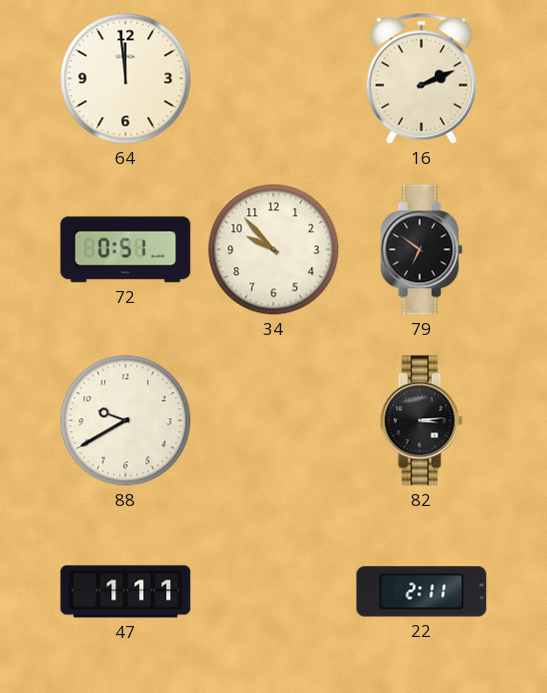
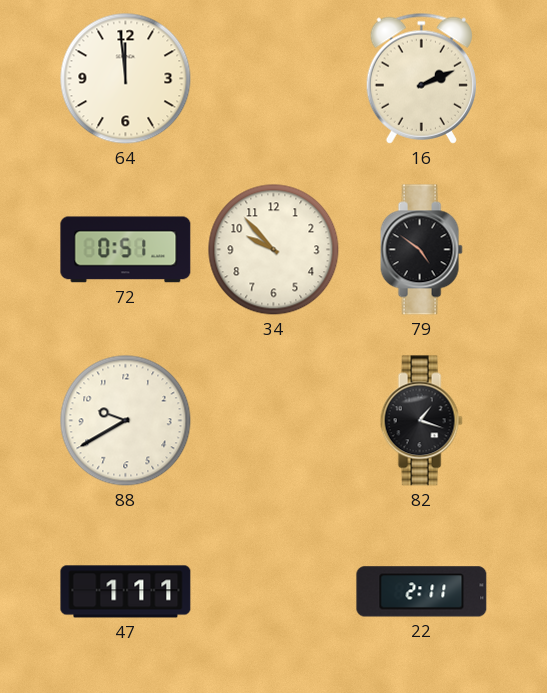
79: 6:51 -> 4:51 (421, 250)
82: 3:14 -> 1:18 (421, 421)
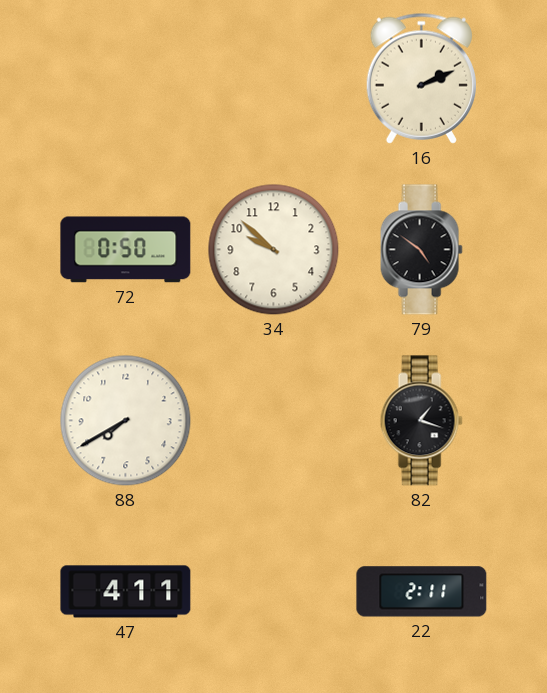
64: 11:59 -> none (126, 79)
72: 0:51 -> 0:50 (126, 250)
34: 9:53 -> 9:52 (274, 250)
88: 9:40 -> 7:40 (126, 421)
47: 1:11 -> 4:11 (126, 592)
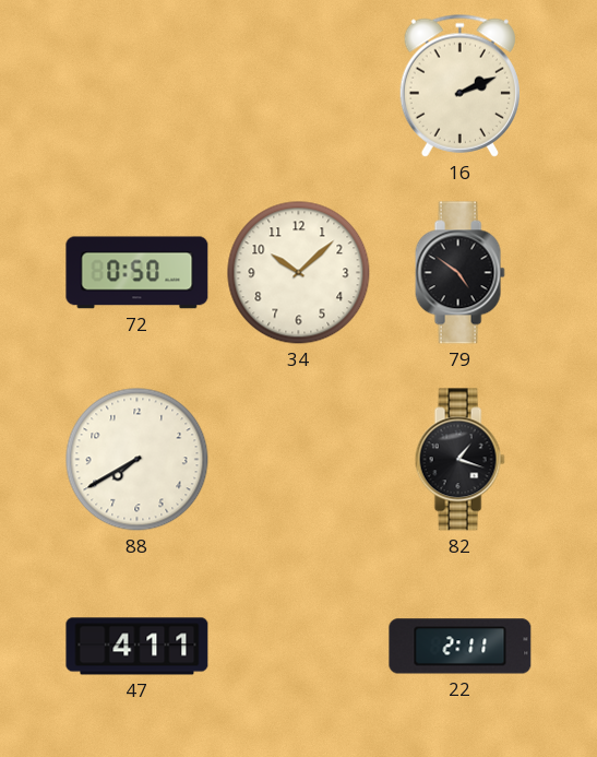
34: 9:52 -> 10:08 (299, 273)
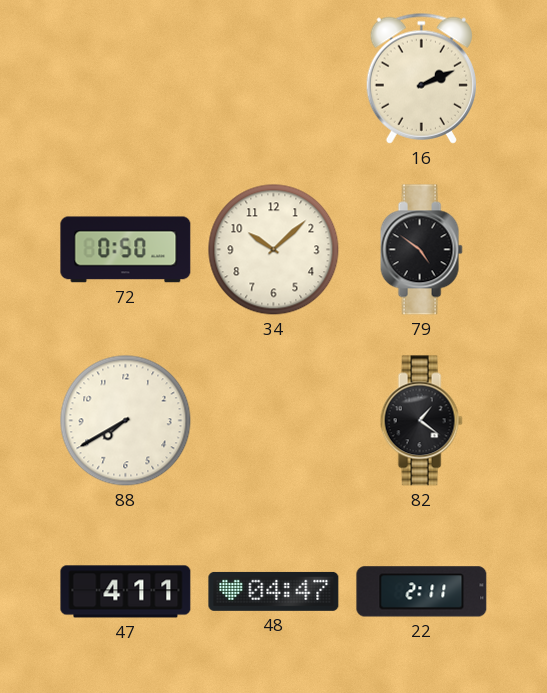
82: 1:18 -> 1:21 (421, 421)
48: none -> 04:47 (274, 591)
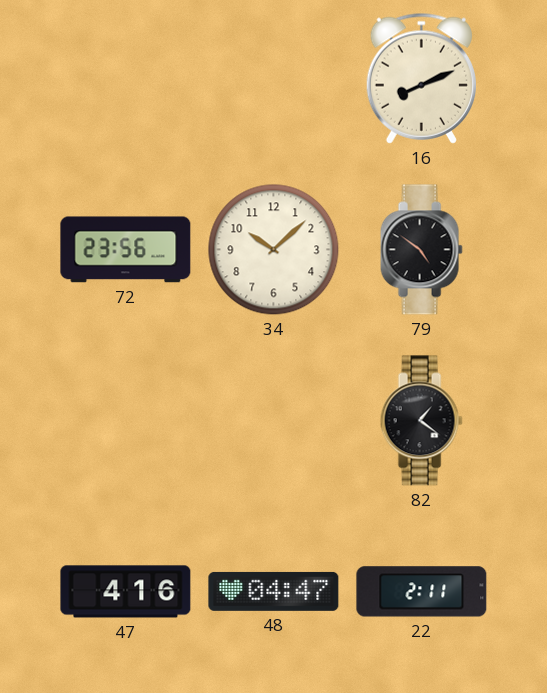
16: 2:11 -> 8:11 (421, 78)
72: 0:50 -> 23:56 (126, 250)
88: 7:40 -> none (126, 421)
47: 4:11 -> 4:16 (126, 592)
